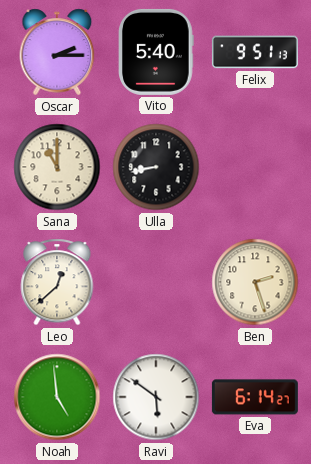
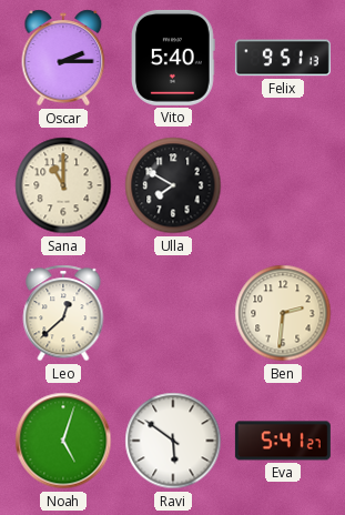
Ulla: 8:43 -> 7:50 (173, 185)
Ben: 2:27 -> 2:31 (283, 313)
Noah: 4:59 -> 5:03 (63, 441)
Eva: 6:14 -> 5:41 (283, 441)
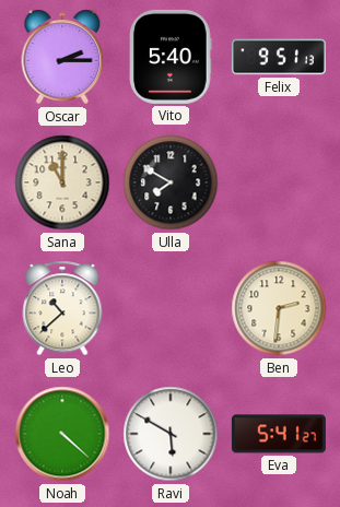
Leo: 12:38 -> 10:38 (62, 308)
Noah: 5:03 -> 4:22 (62, 434)
Ravi: 5:51 -> 5:50 (171, 434)
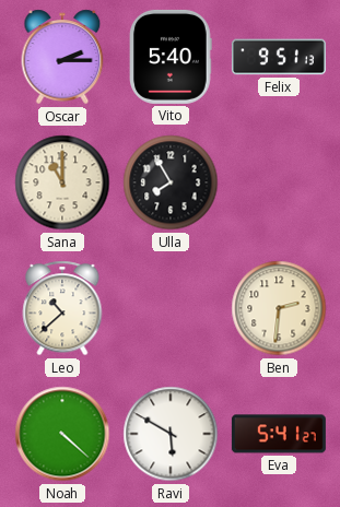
Ulla: 7:50 -> 7:55 (171, 182)
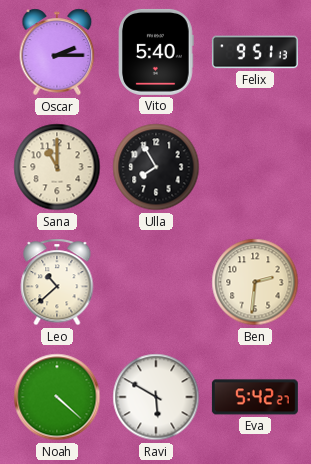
Eva: 5:41 -> 5:42 (255, 397)
